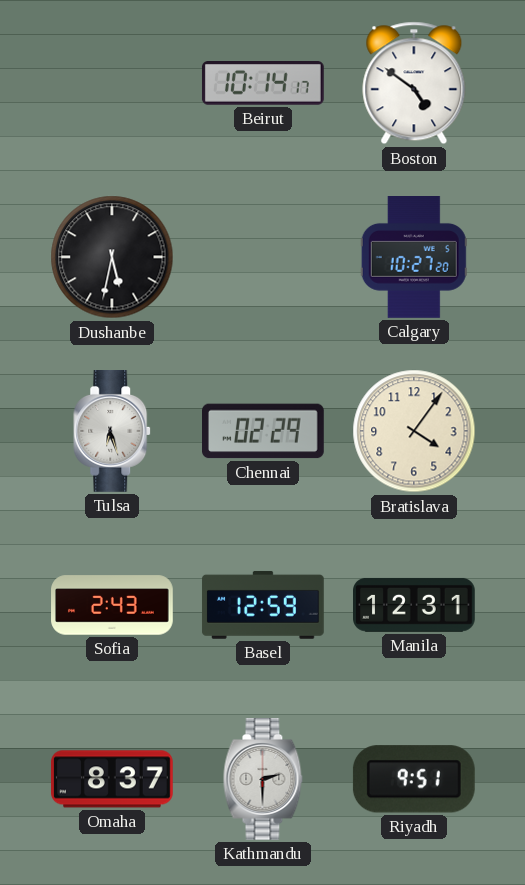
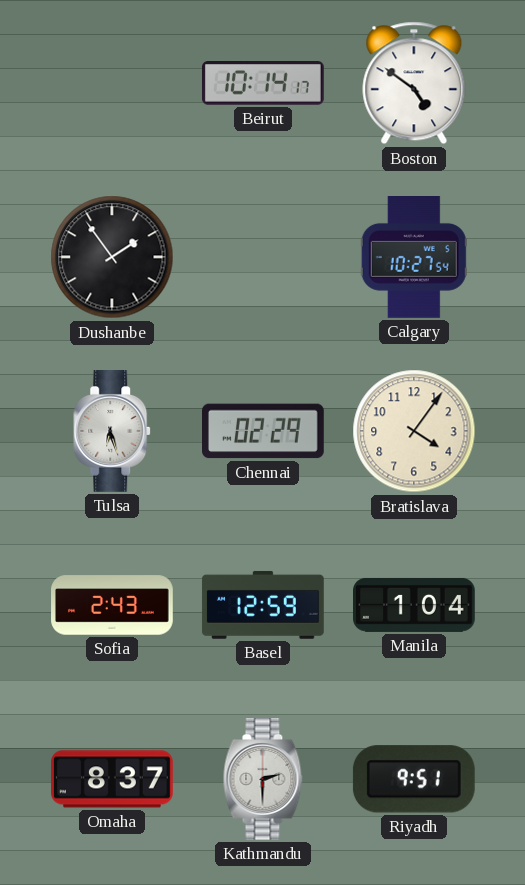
Dushanbe: 5:32 -> 1:54 (112, 257)
Calgary: 10:27:20 -> 10:27:54 (414, 258)
Manila: 12:31 -> 1:04 (415, 605)
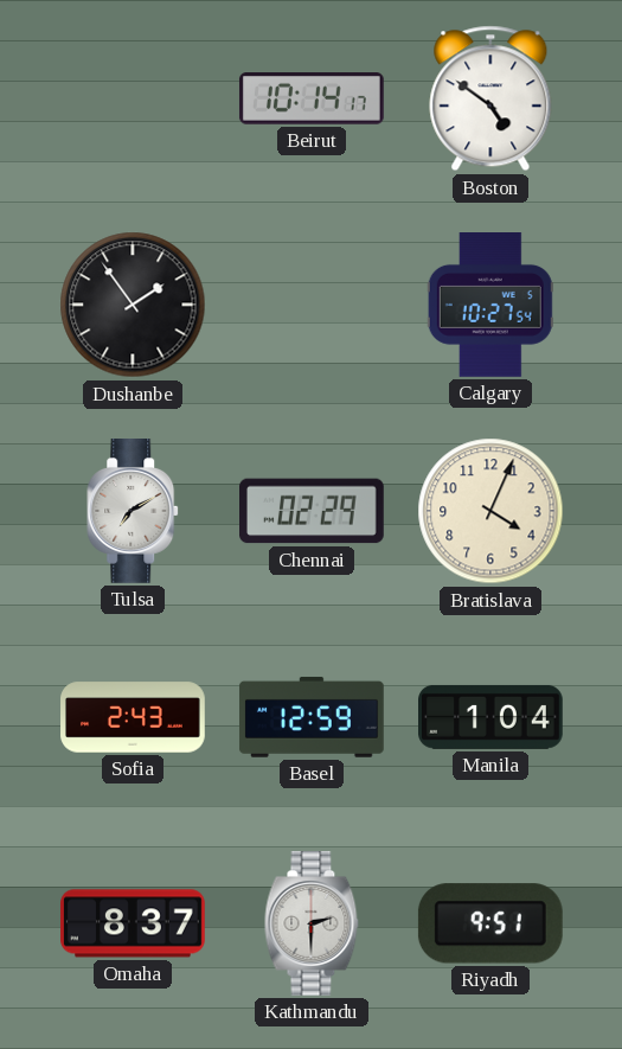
Tulsa: 6:27 -> 7:10 (134, 512)
Bratislava: 4:06 -> 4:04 (490, 511)
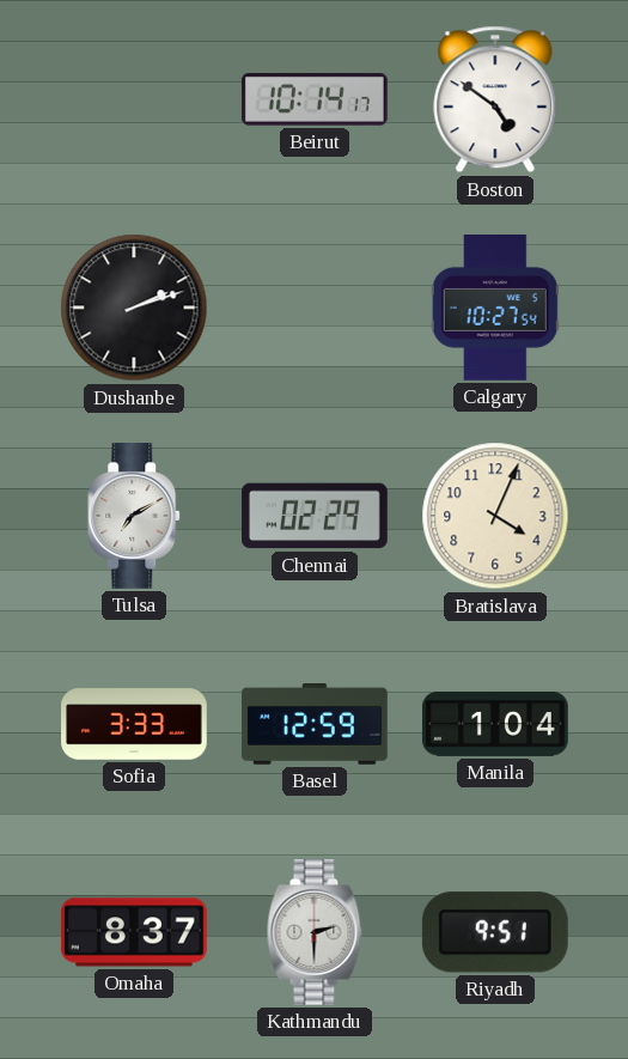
Dushanbe: 1:54 -> 2:12 (134, 308)
Sofia: 2:43 -> 3:33 (134, 724)
